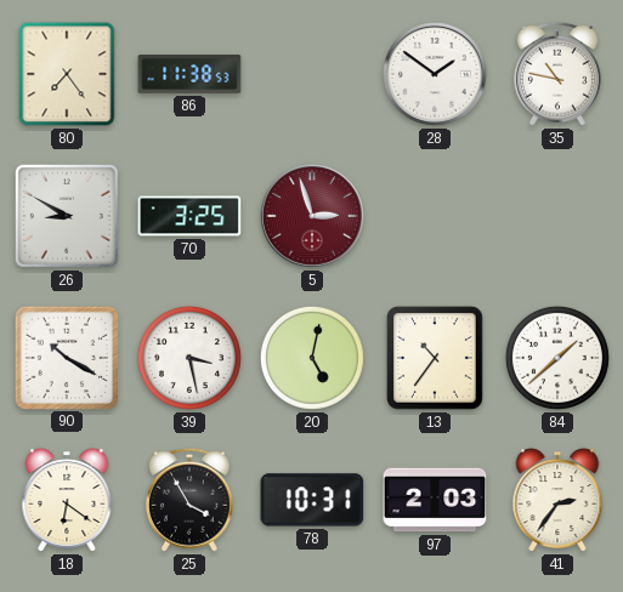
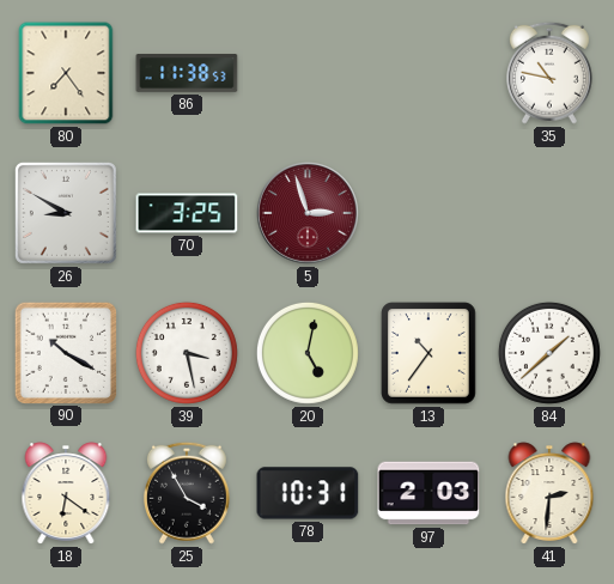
28: 1:51 -> none (436, 75)
41: 2:36 -> 2:31 (549, 493)
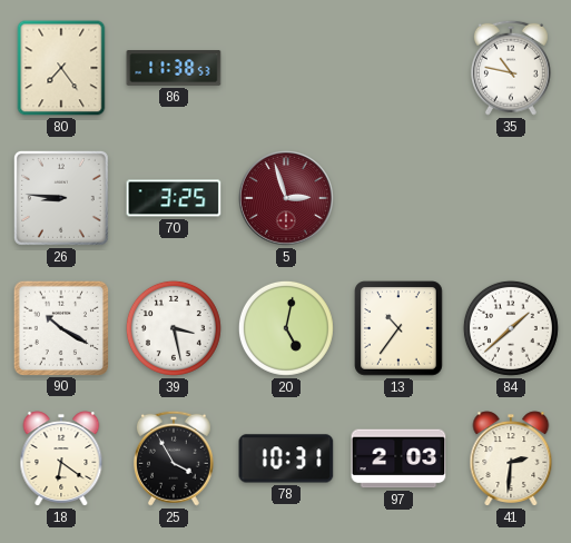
26: 8:50 -> 8:46 (61, 198)
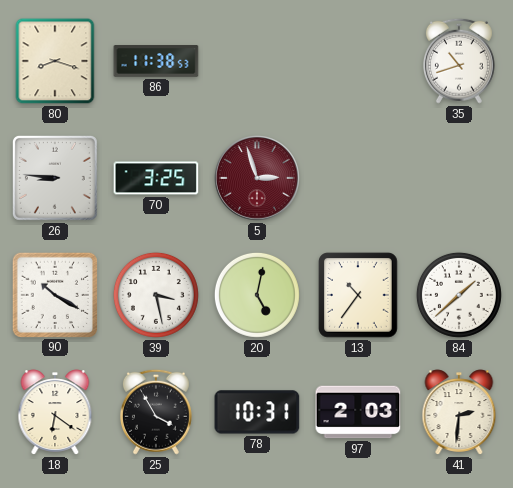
80: 7:24 -> 8:18 (55, 61)
35: 10:47 -> 10:42 (459, 61)
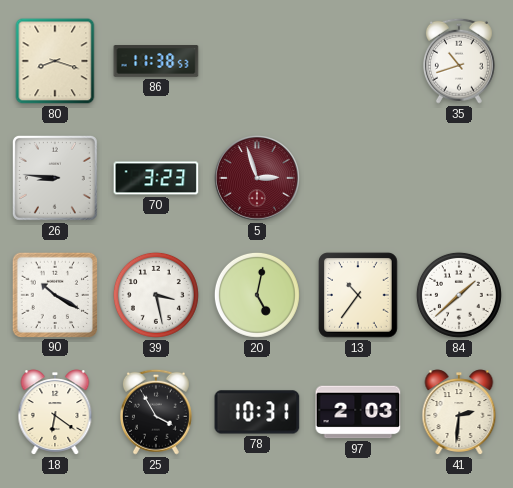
70: 3:25 -> 3:23 (156, 178)
